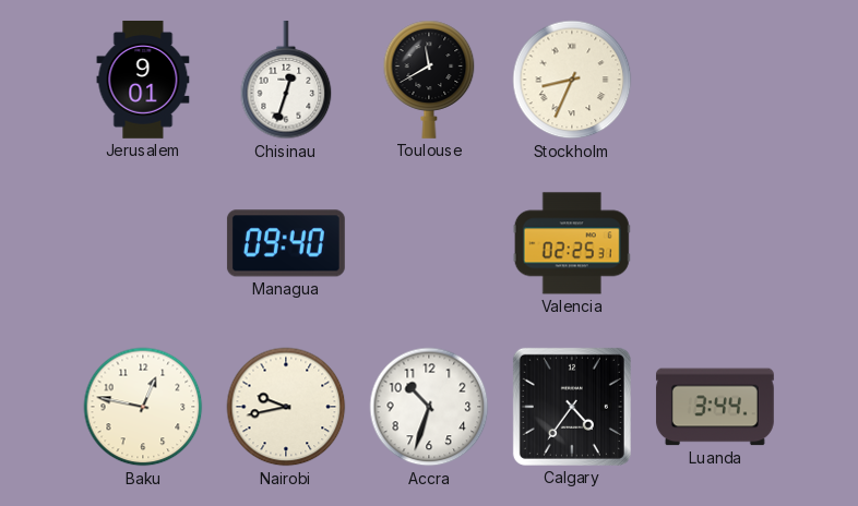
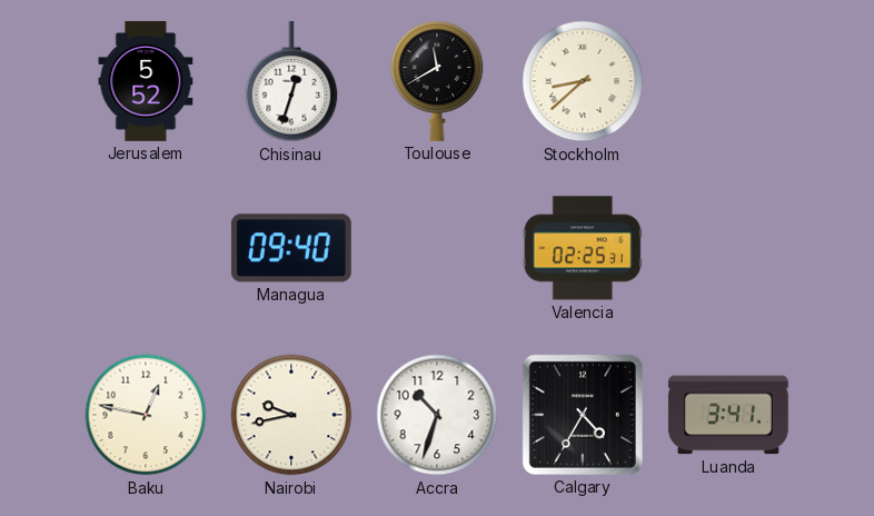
Jerusalem: 9:01 -> 5:52 (146, 81)
Stockholm: 8:34 -> 8:38 (583, 81)
Calgary: 4:36 -> 4:35 (583, 415)
Luanda: 3:44 -> 3:41 (728, 415)
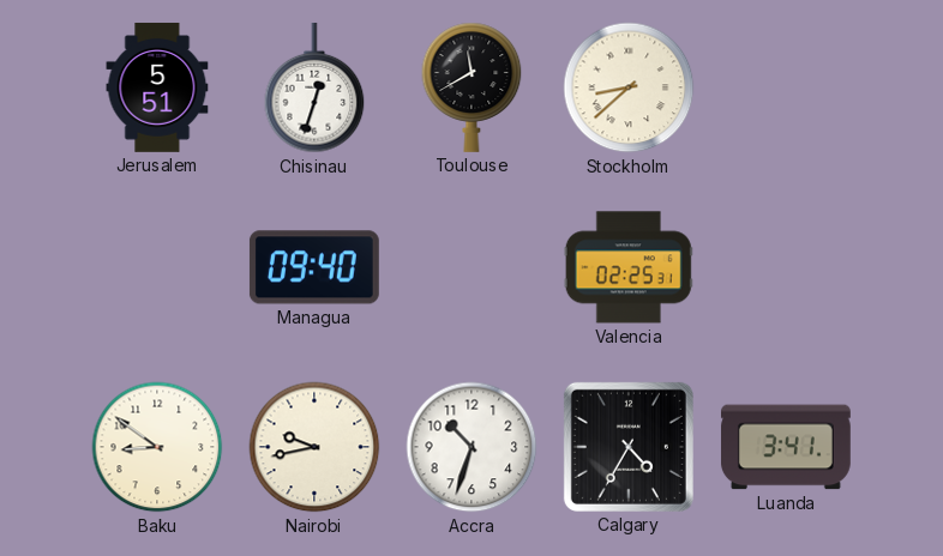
Jerusalem: 5:52 -> 5:51 (157, 87)
Baku: 12:47 -> 8:51 (157, 447)
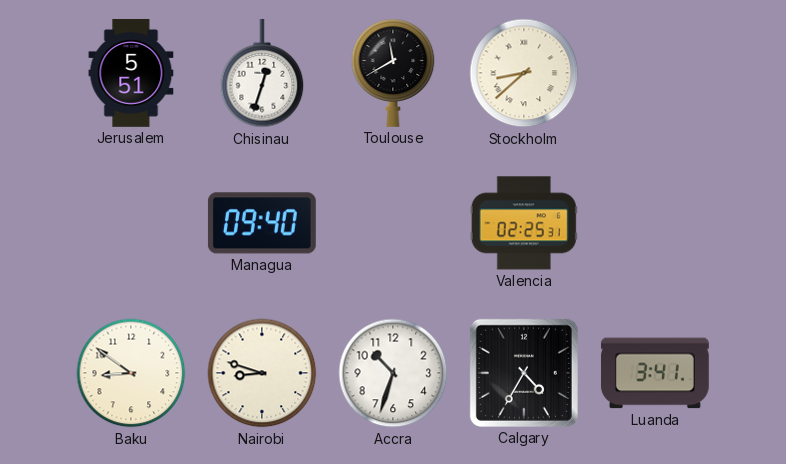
Nairobi: 9:43 -> 8:48 (262, 373)
